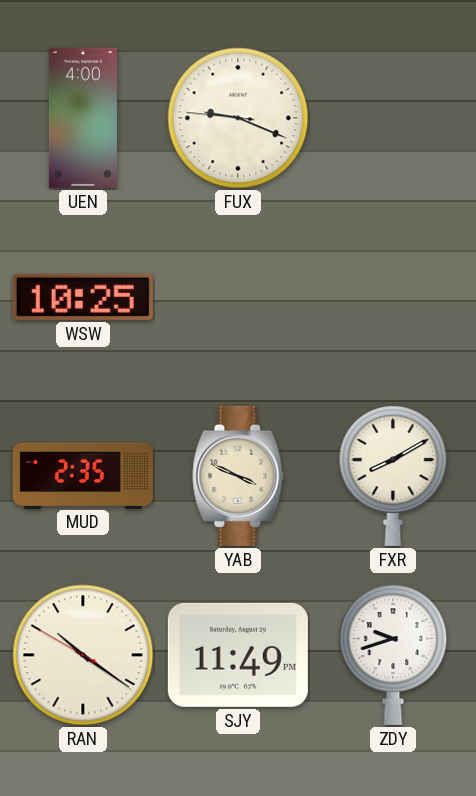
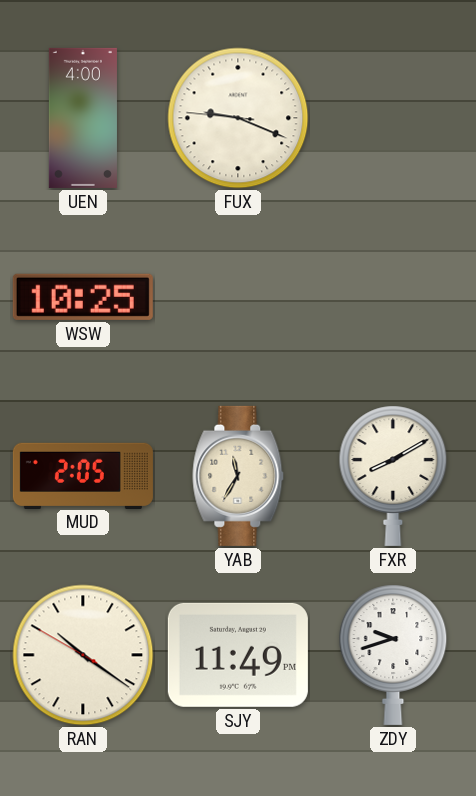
MUD: 2:35 -> 2:05 (83, 475)
YAB: 3:49 -> 11:35 (238, 476)
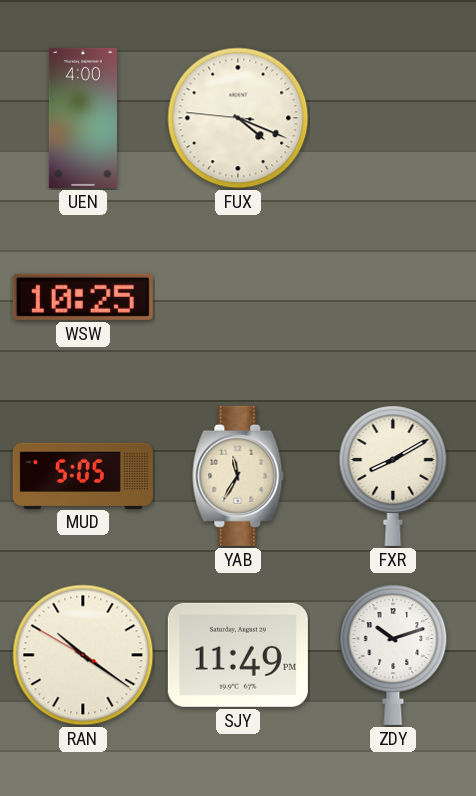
FUX: 9:18 -> 4:18 (238, 118)
MUD: 2:05 -> 5:05 (83, 475)
ZDY: 9:42 -> 10:12 (393, 655)
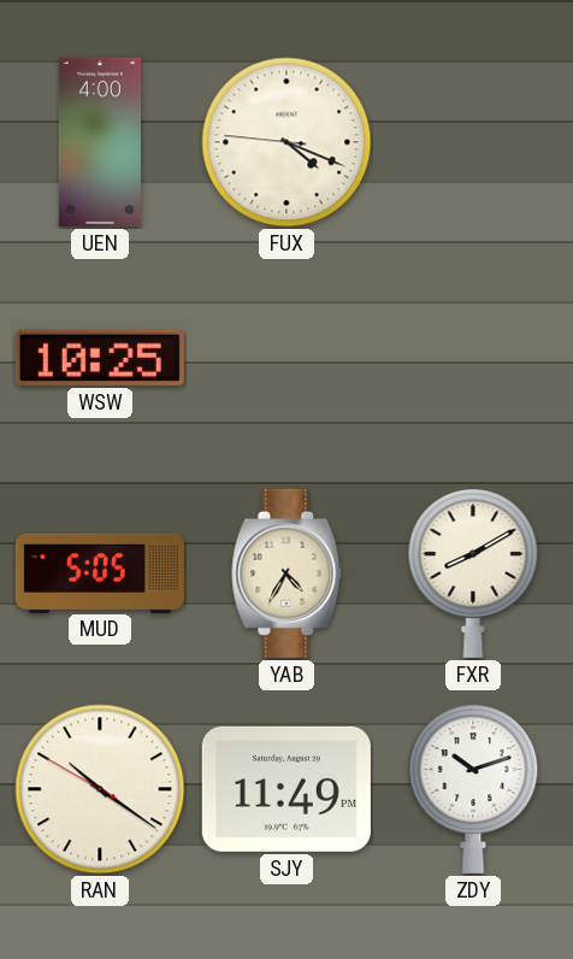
YAB: 11:35 -> 4:35 (286, 573)
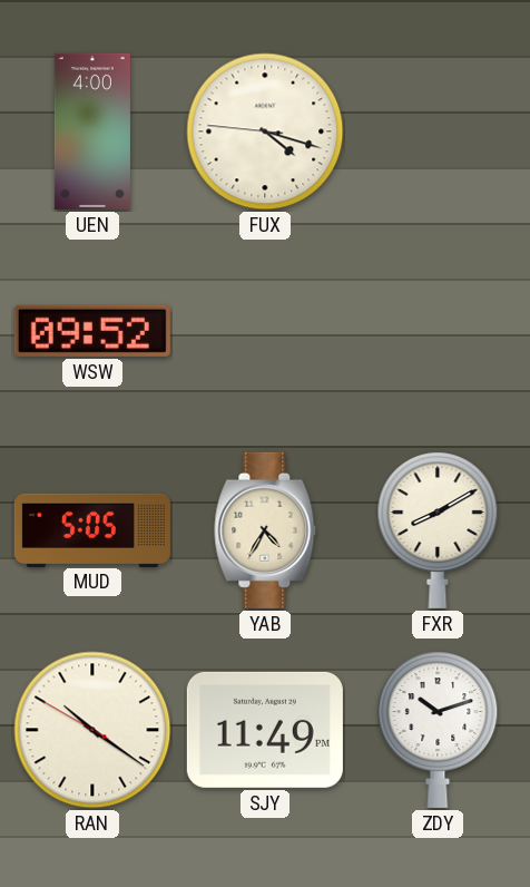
FUX: 4:18 -> 4:17 (265, 131)
WSW: 10:25 -> 09:52 (92, 331)
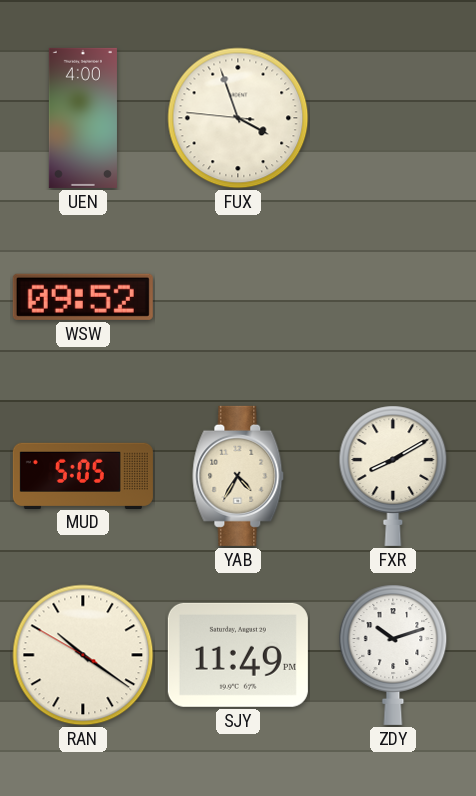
FUX: 4:17 -> 3:56 (238, 118)
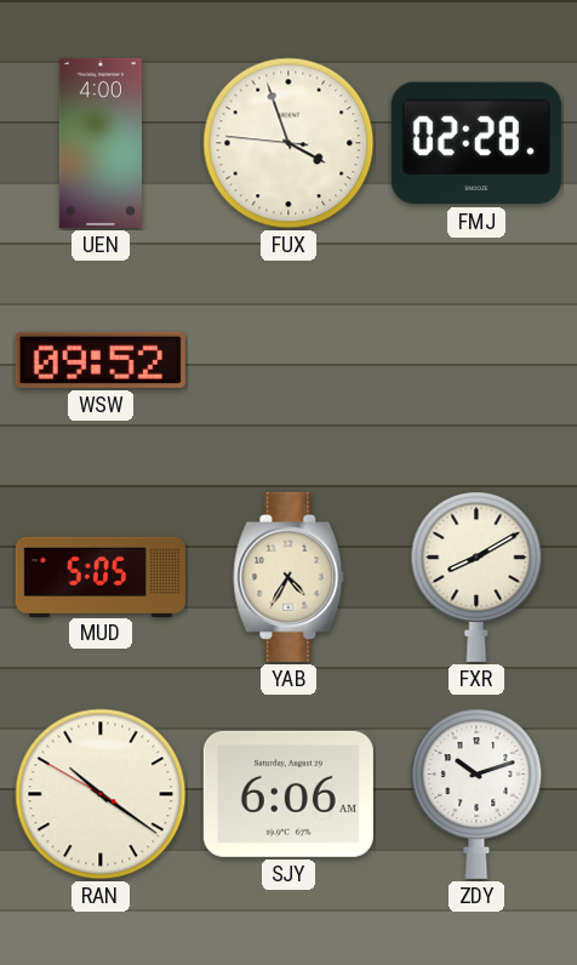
FMJ: none -> 02:28 (476, 143)
SJY: 11:49 -> 6:06 (288, 794)
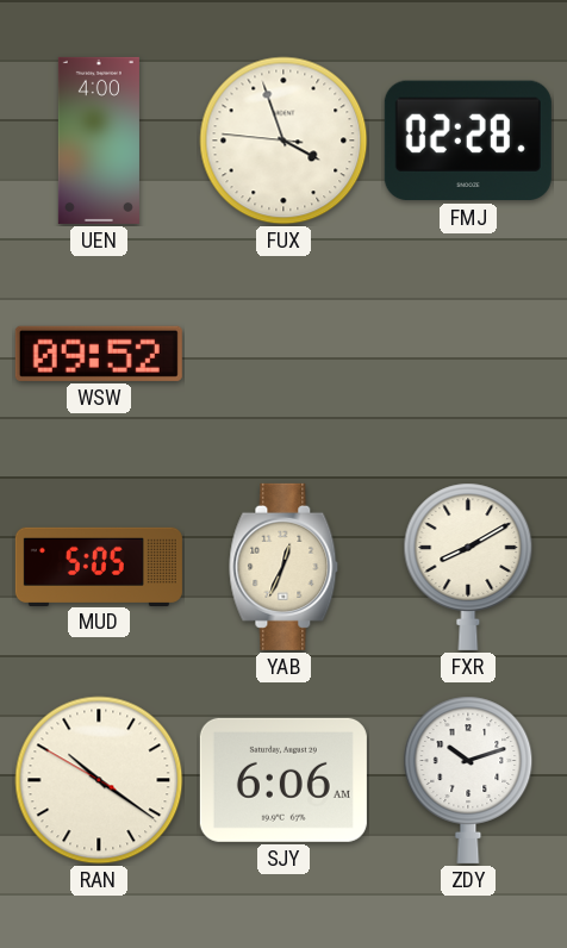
YAB: 4:35 -> 12:34 (283, 567)
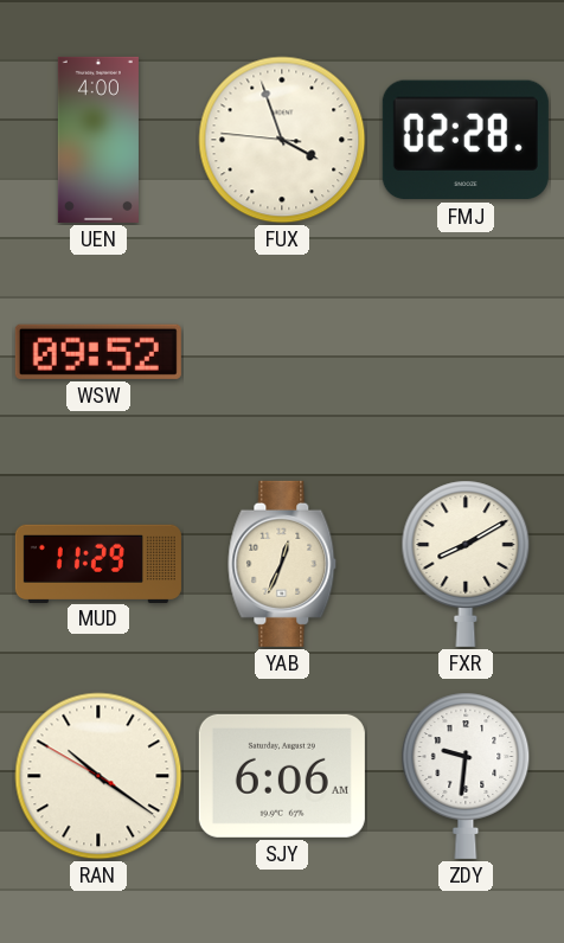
MUD: 5:05 -> 11:29 (98, 563)
ZDY: 10:12 -> 9:31 (466, 776)
